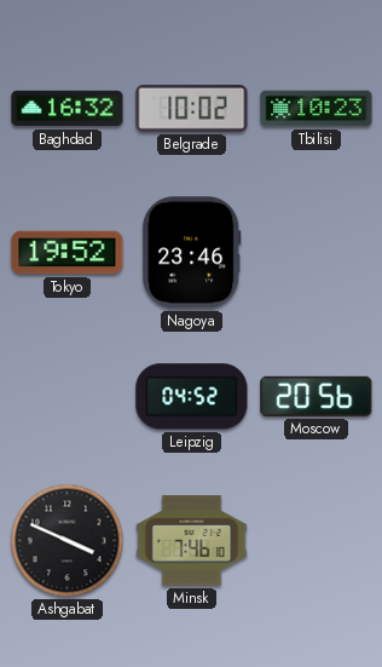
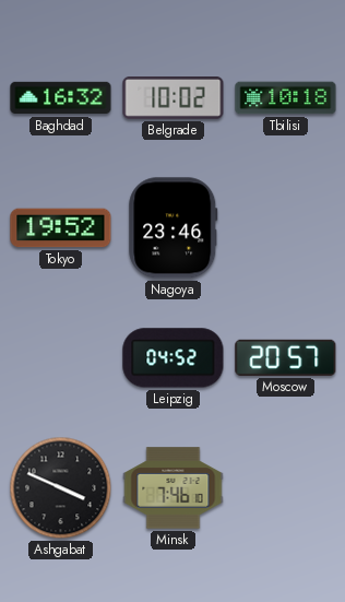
Tbilisi: 10:23 -> 10:18 (286, 98)
Moscow: 20:56 -> 20:57 (286, 357)
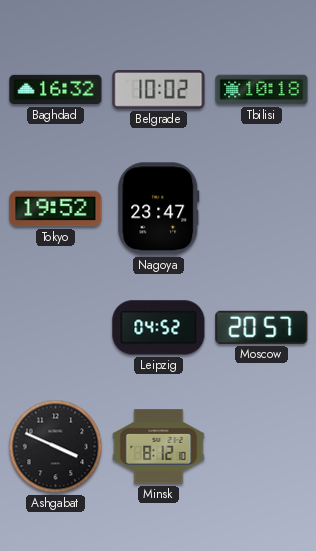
Nagoya: 23:46 -> 23:47 (159, 209)
Minsk: 7:46 -> 8:12 (159, 447)
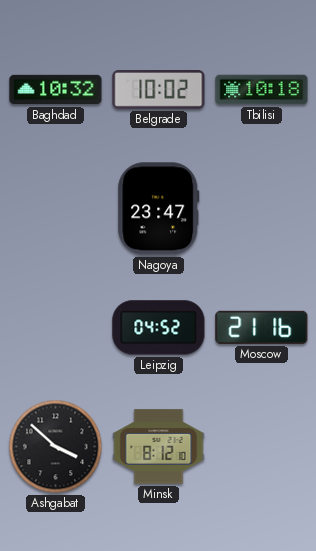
Baghdad: 16:32 -> 10:32 (56, 90)
Tokyo: 19:52 -> none (56, 209)
Moscow: 20:57 -> 21:16 (262, 327)
Ashgabat: 3:49 -> 3:52 (56, 447)
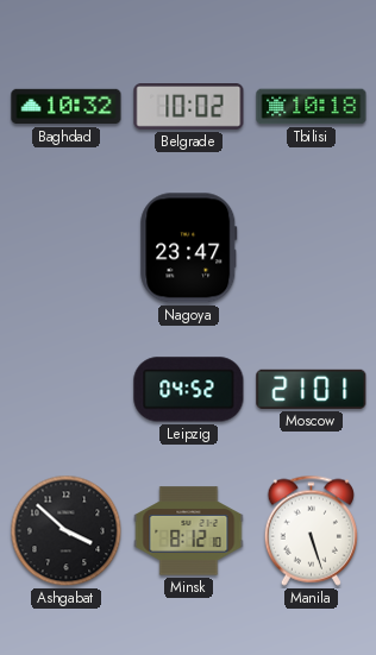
Moscow: 21:16 -> 21:01 (312, 389)
Manila: none -> 5:27 (311, 530)
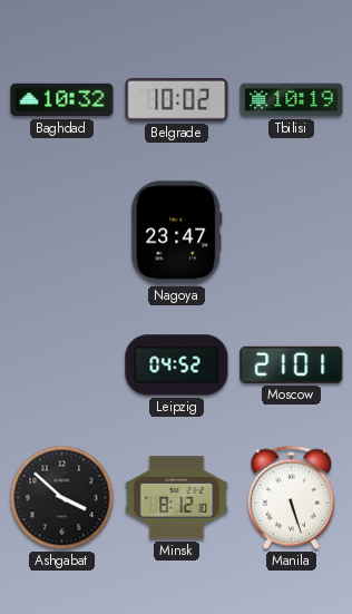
Tbilisi: 10:18 -> 10:19 (292, 100)
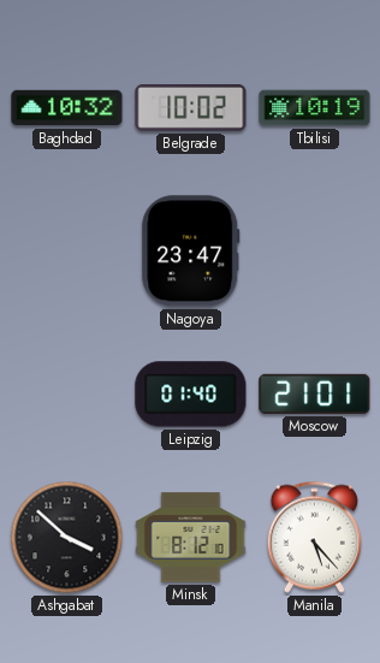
Leipzig: 04:52 -> 01:40 (191, 395)
Manila: 5:27 -> 5:23 (314, 537)
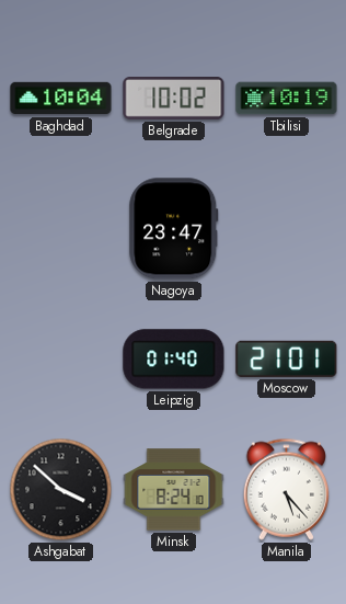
Baghdad: 10:32 -> 10:04 (61, 99)
Minsk: 8:12 -> 8:24 (174, 490)
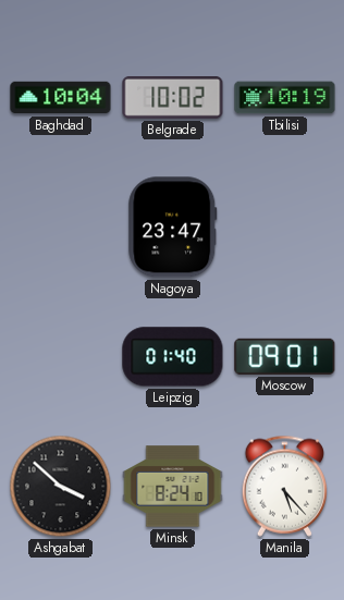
Moscow: 21:01 -> 09:01 (285, 356)
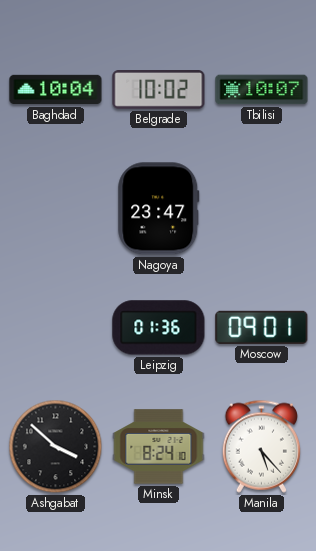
Tbilisi: 10:19 -> 10:07 (262, 90)
Leipzig: 01:40 -> 01:36 (159, 328)
